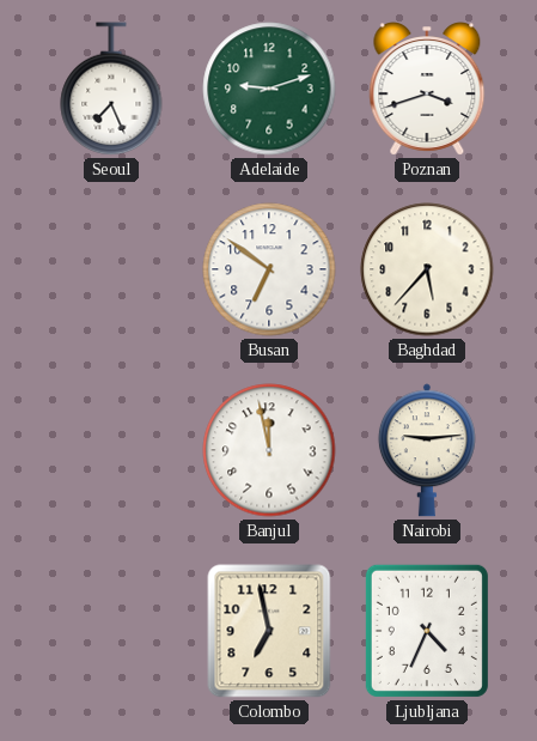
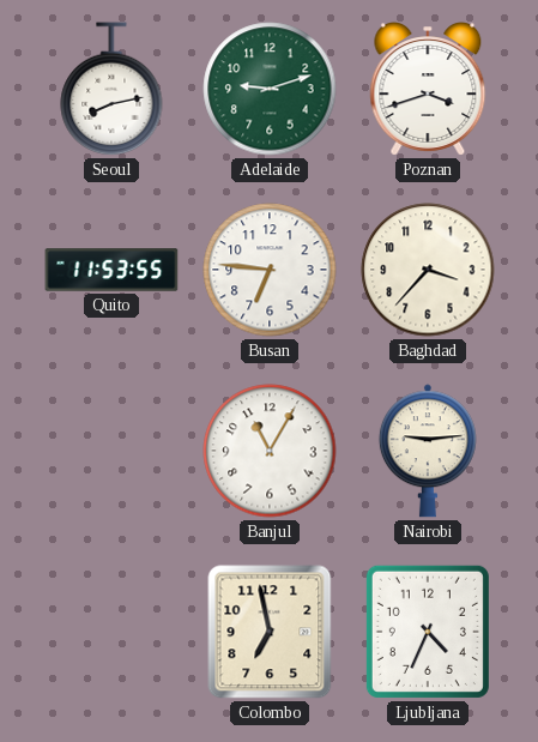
Seoul: 7:26 -> 8:13 (111, 90)
Quito: none -> 11:53 (111, 270)
Busan: 6:51 -> 6:46 (270, 270)
Baghdad: 5:37 -> 3:37 (428, 270)
Banjul: 11:58 -> 11:05 (270, 451)
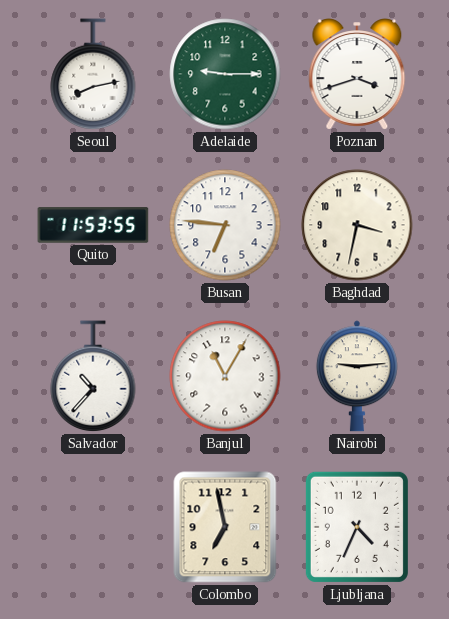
Adelaide: 9:12 -> 9:15 (225, 74)
Baghdad: 3:37 -> 3:32 (357, 225)
Salvador: none -> 10:37 (93, 377)
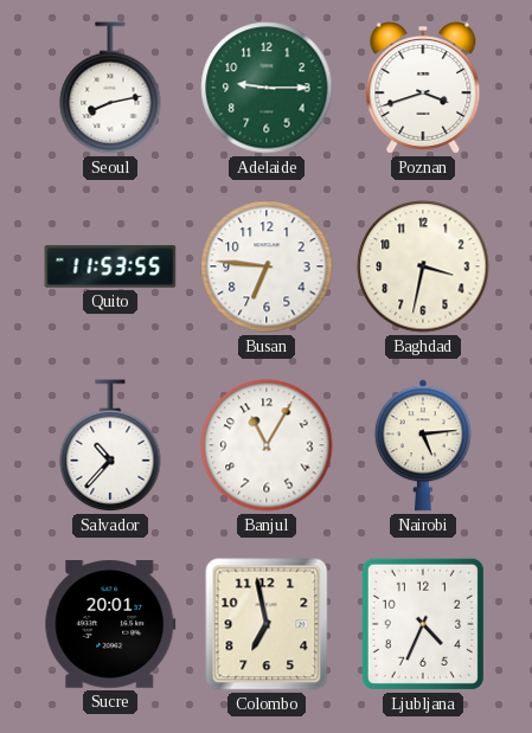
Nairobi: 9:14 -> 5:14 (423, 445)
Sucre: none -> 20:01 (110, 625)
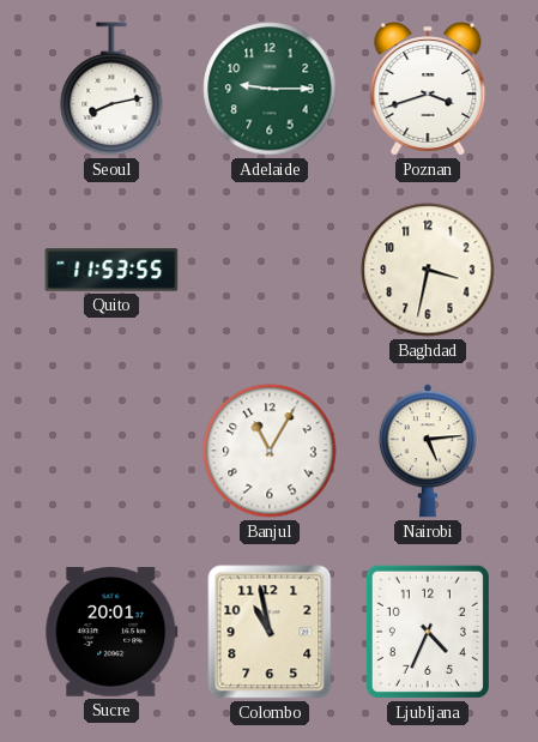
Busan: 6:46 -> none (267, 266)
Salvador: 10:37 -> none (110, 446)
Colombo: 6:58 -> 10:58 (270, 632)
